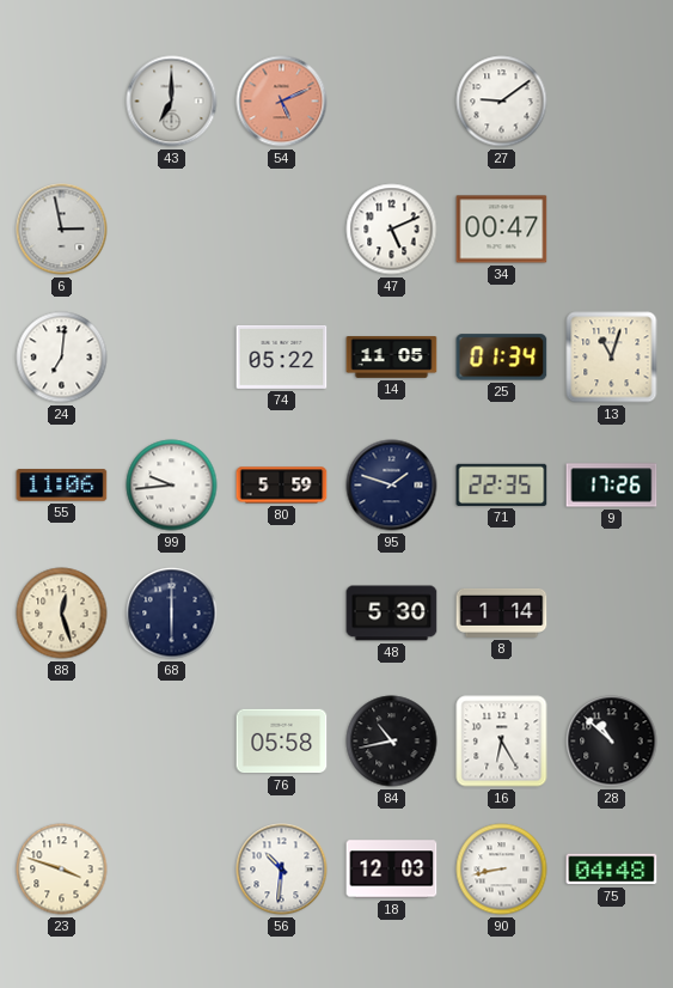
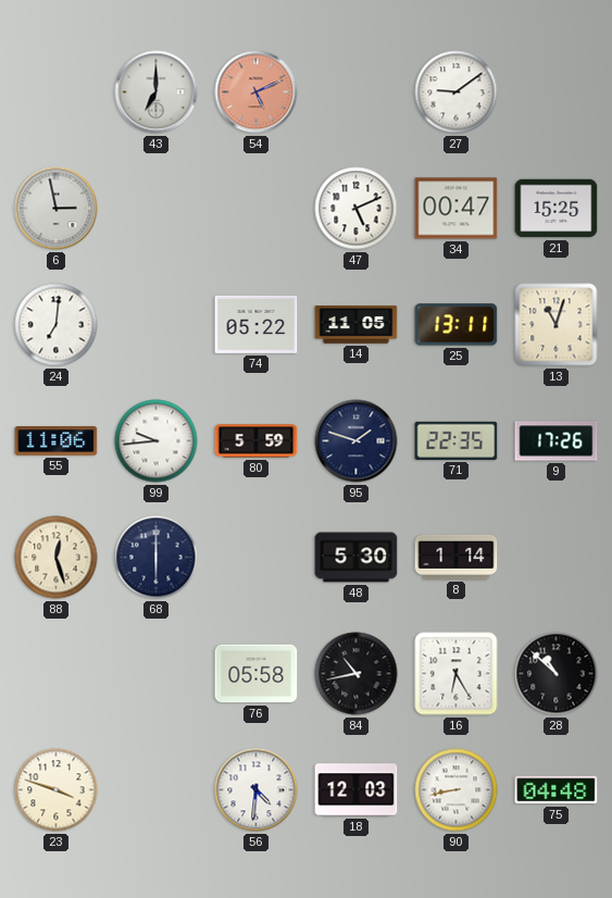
21: none -> 15:25 (557, 209)
25: 01:34 -> 13:11 (457, 325)
56: 10:31 -> 4:31 (257, 790)
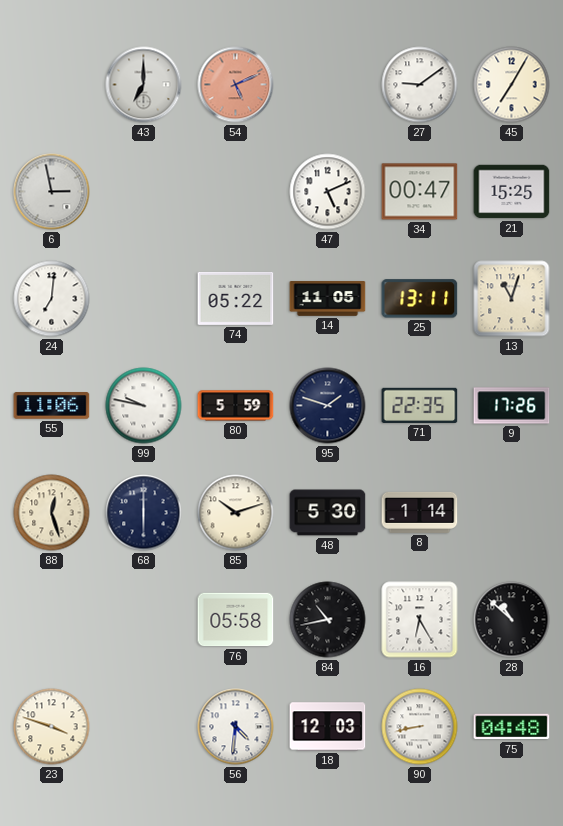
45: none -> 7:05 (512, 85)
99: 9:44 -> 9:47 (144, 406)
85: none -> 10:12 (236, 513)
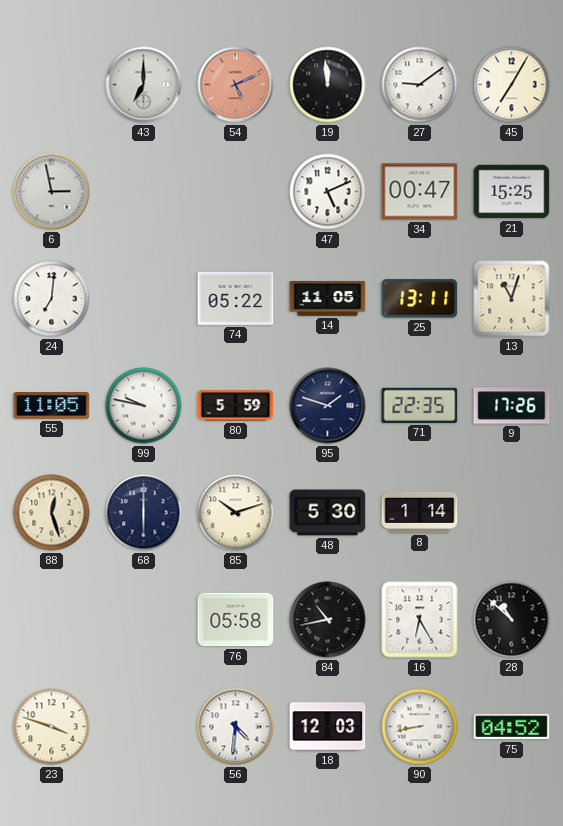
19: none -> 11:59 (328, 85)
55: 11:06 -> 11:05 (52, 406)
75: 04:48 -> 04:52 (512, 727)
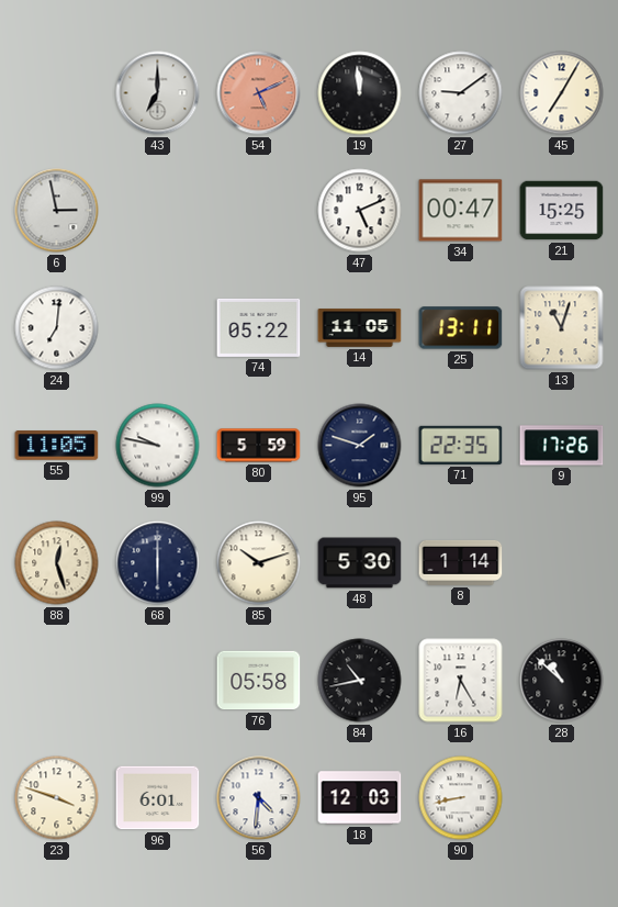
96: none -> 6:01 (158, 798)
75: 04:52 -> none (512, 727)
